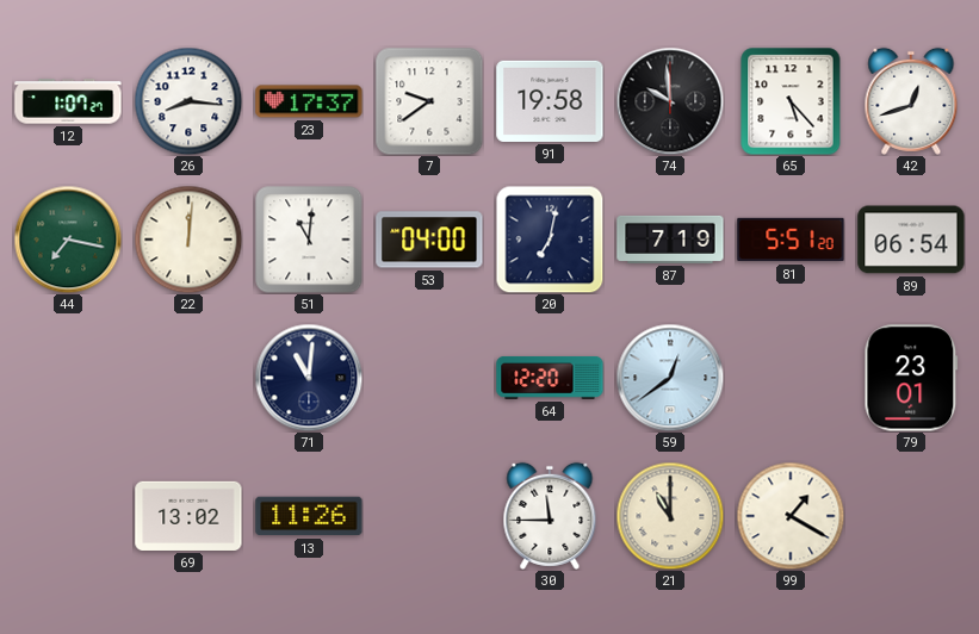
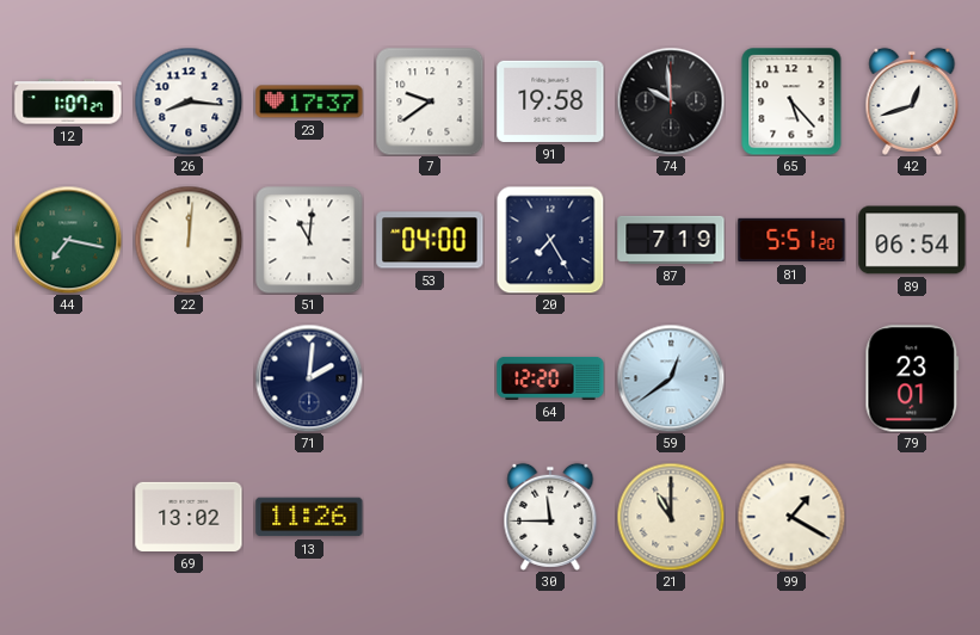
20: 7:02 -> 7:25 (550, 240)
71: 11:01 -> 2:01 (309, 378)
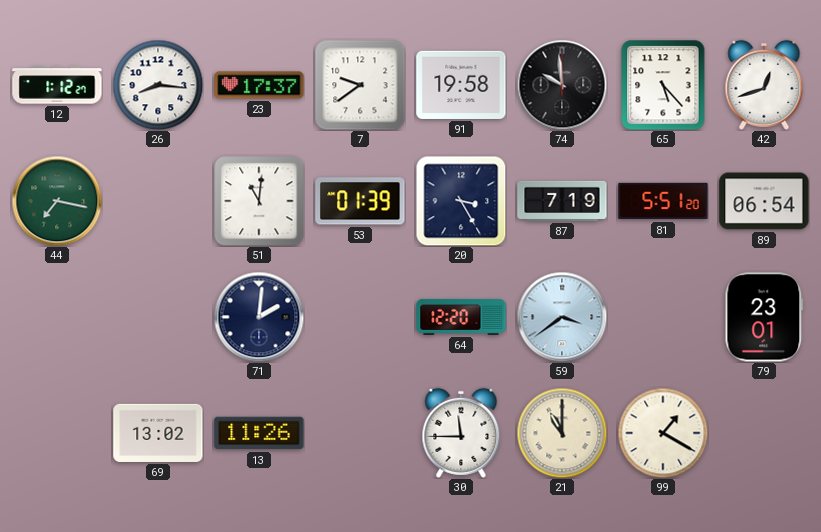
12: 1:07 -> 1:12 (57, 85)
22: 12:01 -> none (189, 240)
53: 04:00 -> 01:39 (360, 201)
20: 7:25 -> 3:25 (461, 201)
59: 12:39 -> 3:39 (562, 317)
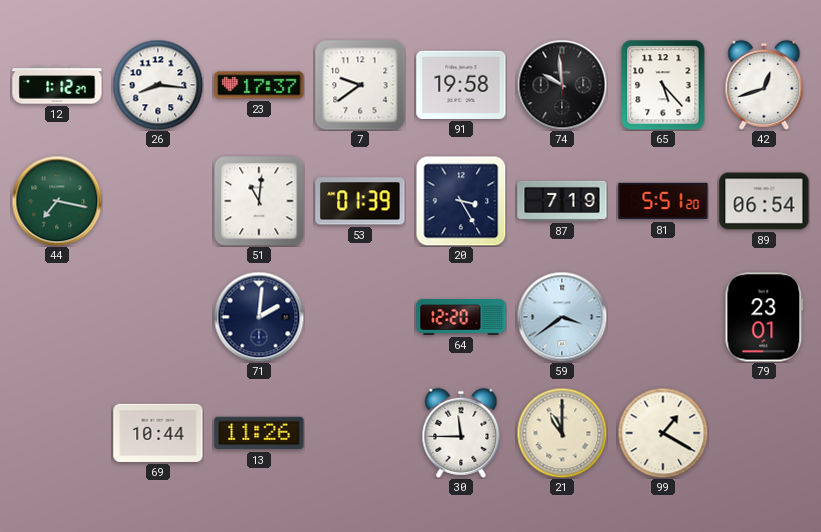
69: 13:02 -> 10:44 (158, 433)
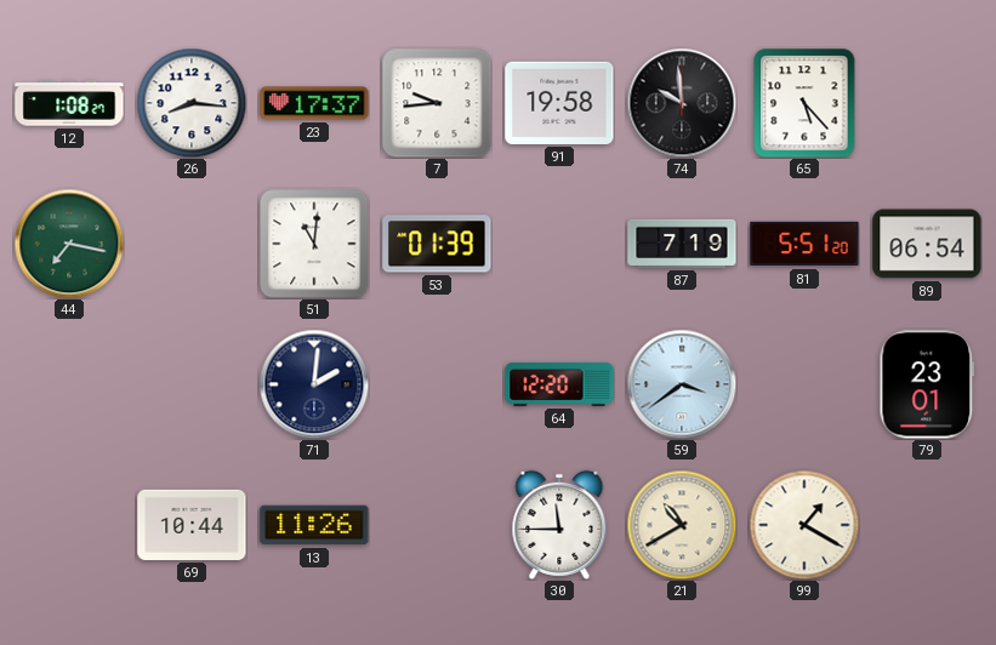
12: 1:12 -> 1:08 (69, 103)
7: 9:39 -> 9:44 (437, 103)
42: 12:42 -> none (764, 85)
20: 3:25 -> none (461, 201)
21: 11:00 -> 10:40 (682, 525)
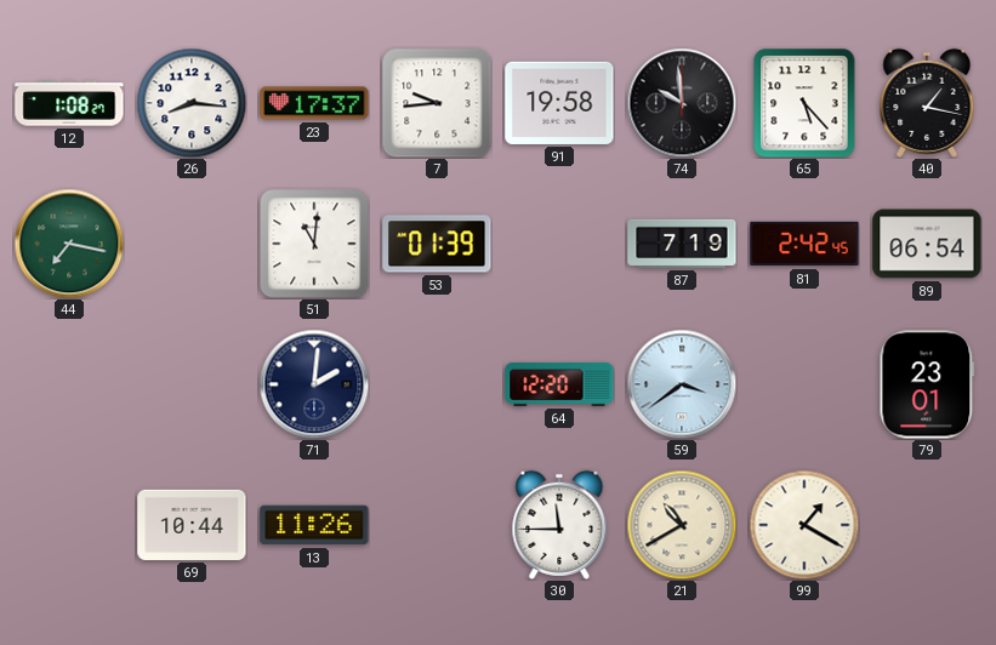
40: none -> 1:17 (927, 103)
81: 5:51 -> 2:42 (804, 244)
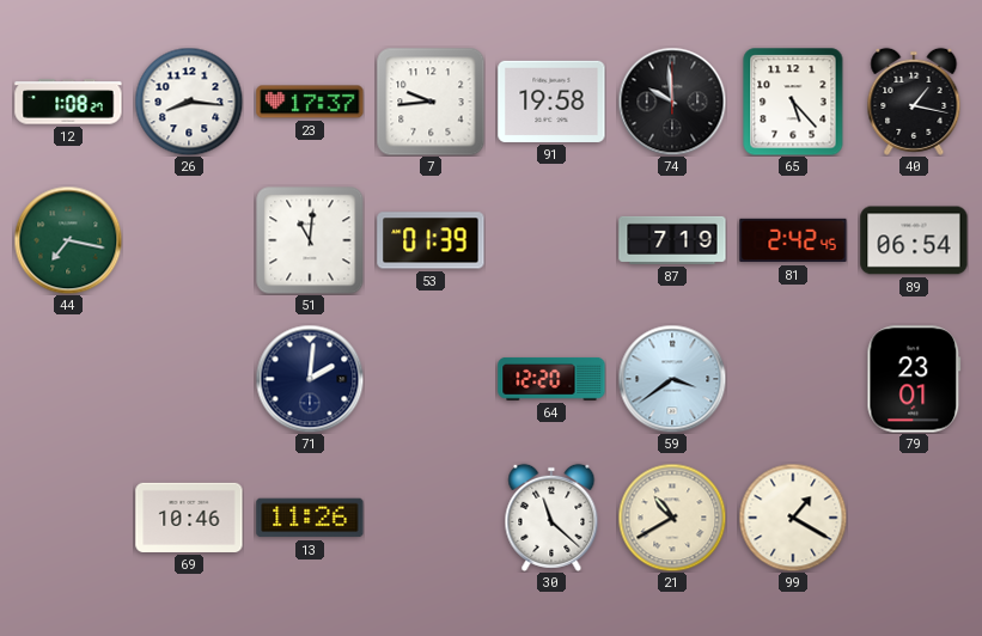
69: 10:44 -> 10:46 (189, 518)
30: 11:45 -> 11:22 (551, 518)
